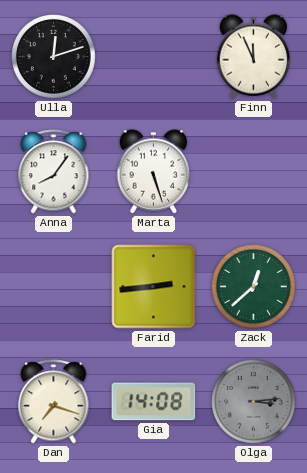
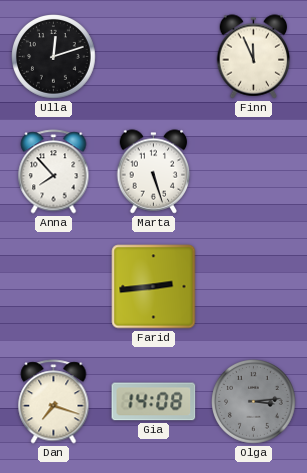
Anna: 8:06 -> 7:53 (54, 172)
Zack: 12:38 -> none (254, 287)
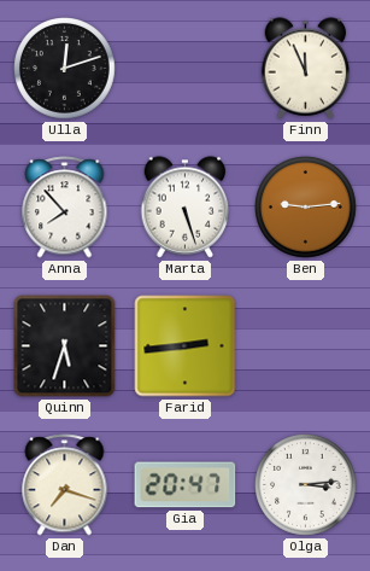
Ben: none -> 9:14 (306, 208)
Quinn: none -> 5:33 (65, 346)
Gia: 14:08 -> 20:47 (186, 485)
Olga dial: grey -> white (306, 485)
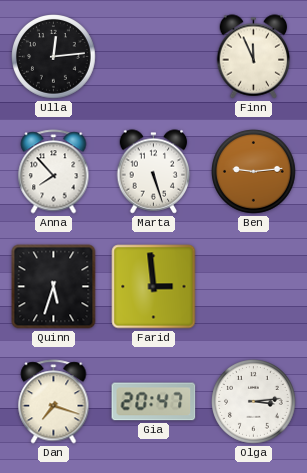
Ulla: 12:12 -> 12:14 (54, 57)
Farid: 2:44 -> 2:59 (154, 287)
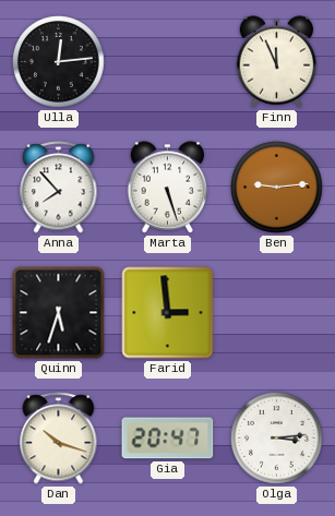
Dan: 7:18 -> 10:18 (59, 439)
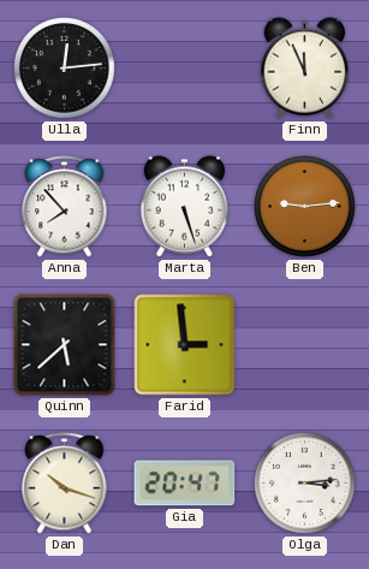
Quinn: 5:33 -> 5:38 (65, 345)
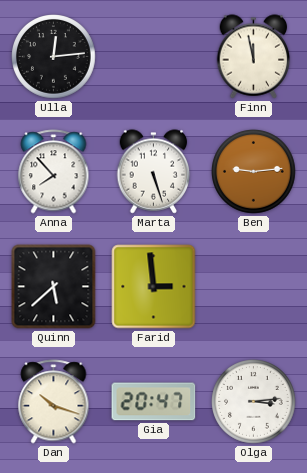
Finn: 11:56 -> 11:58 (254, 57)
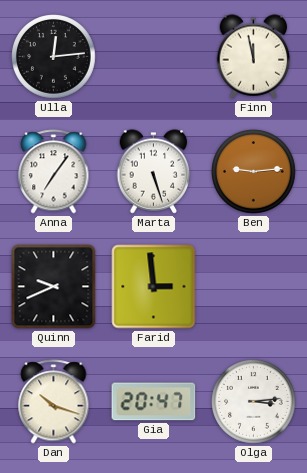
Anna: 7:53 -> 7:06 (54, 172)
Quinn: 5:38 -> 9:41 (54, 287)
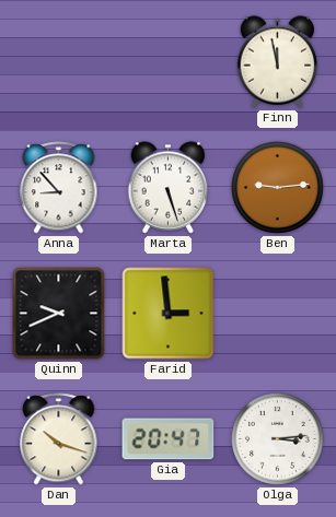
Ulla: 12:14 -> none (54, 57)
Anna: 7:06 -> 8:53 (59, 188)
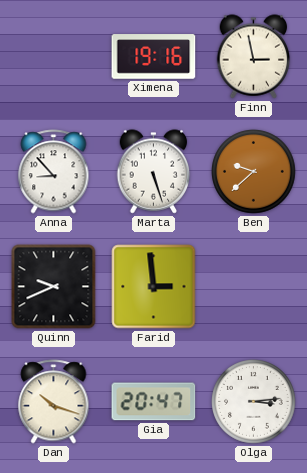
Ximena: none -> 19:16 (154, 57)
Finn: 11:58 -> 2:58 (254, 57)
Ben: 9:14 -> 9:38 (254, 172)
